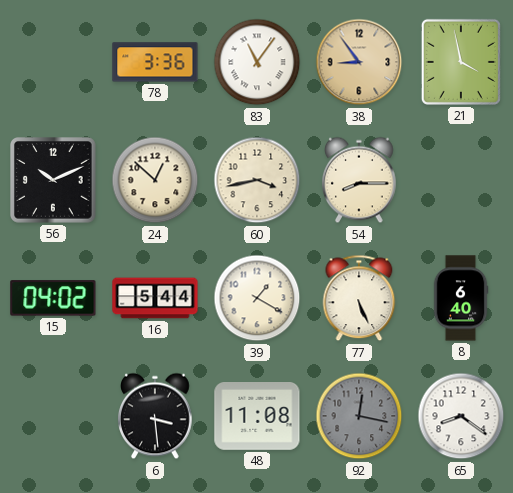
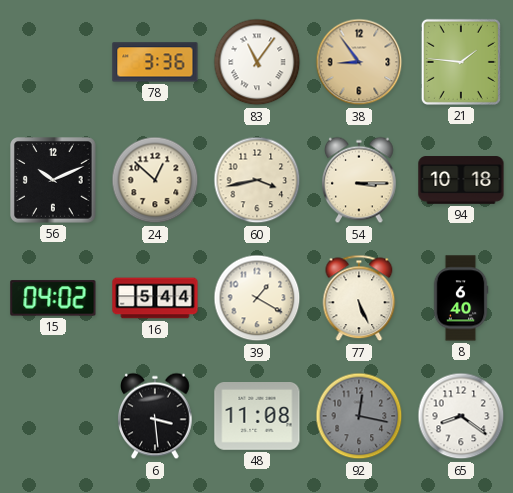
21: 3:58 -> 1:46 (461, 62)
54: 8:15 -> 3:15 (360, 180)
94: none -> 10:18 (461, 180)
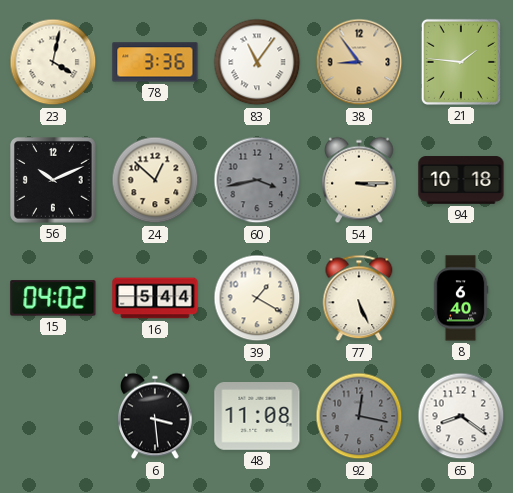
23: none -> 4:02 (53, 62)
60 dial: cream -> grey (257, 180)
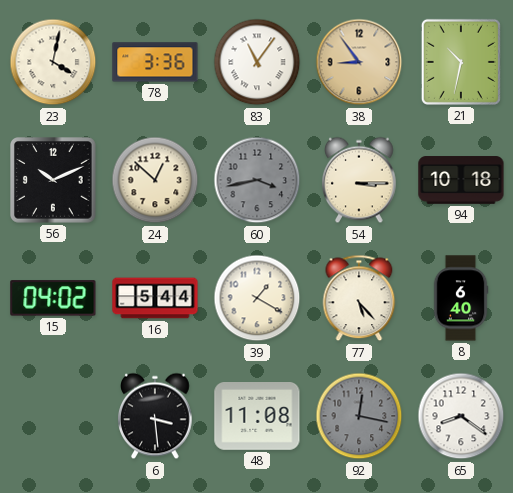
21: 1:46 -> 10:32 (461, 62)
77: 5:26 -> 5:23 (359, 298)
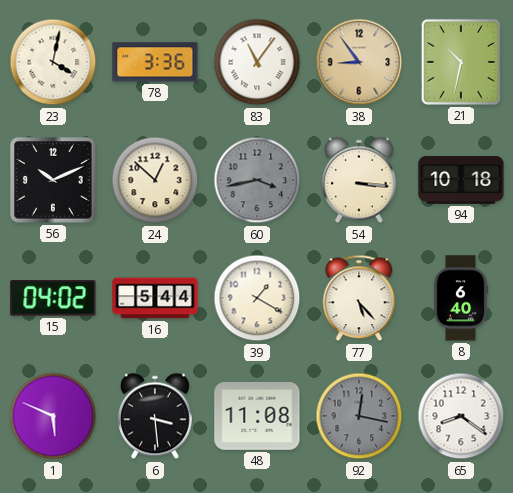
54: 3:15 -> 3:16 (360, 180)
1: none -> 5:49 (53, 416)
